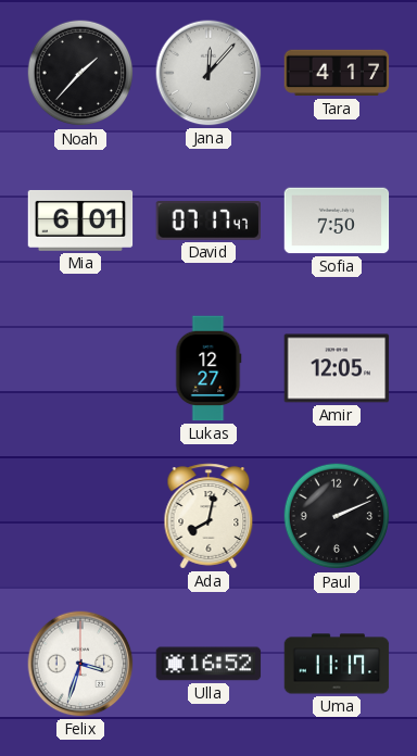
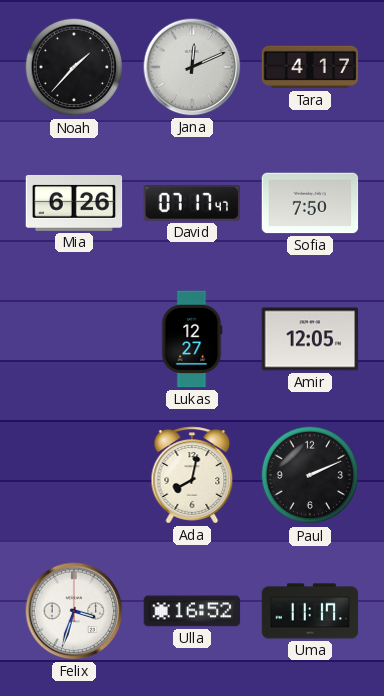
Jana: 12:07 -> 12:11 (192, 67)
Mia: 6:01 -> 6:26 (74, 203)
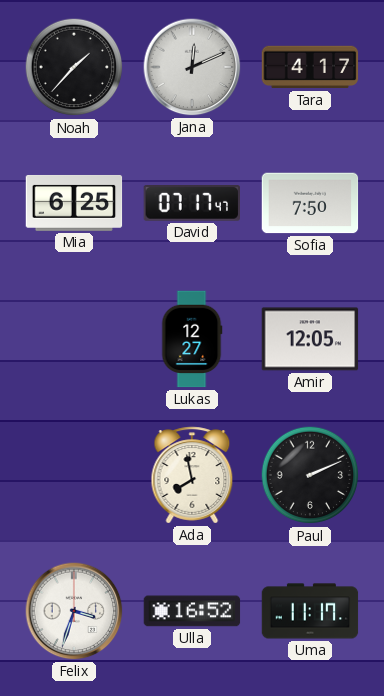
Mia: 6:26 -> 6:25 (74, 203)
Ada: 8:02 -> 7:58 (192, 475)
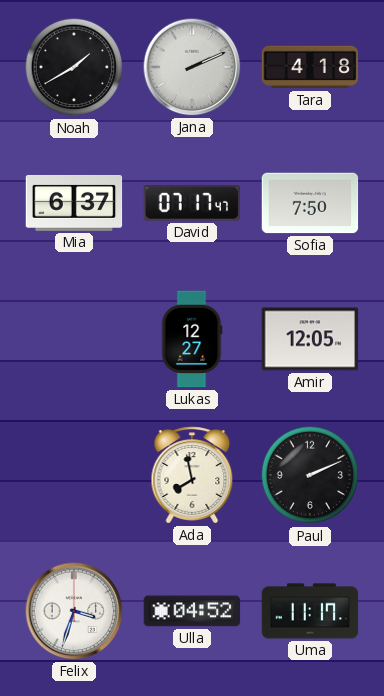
Noah: 1:37 -> 1:40 (74, 67)
Jana: 12:11 -> 2:11 (192, 67)
Tara: 4:17 -> 4:18 (310, 67)
Mia: 6:25 -> 6:37 (74, 203)
Ulla: 16:52 -> 04:52 (192, 611)
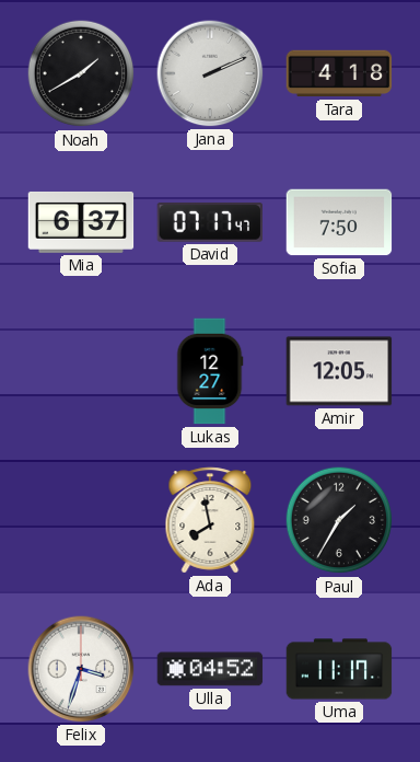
Paul: 2:11 -> 1:35 (339, 520)
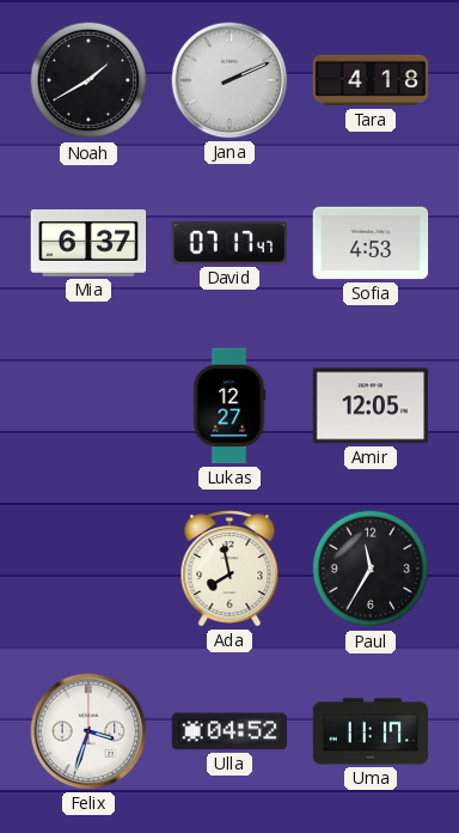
Sofia: 7:50 -> 4:53 (371, 243)
Paul: 1:35 -> 11:35 (371, 568)
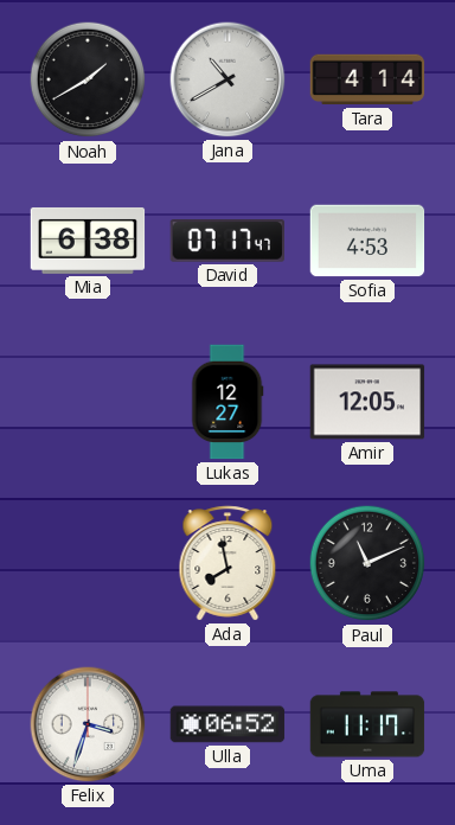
Jana: 2:11 -> 10:40 (227, 79)
Tara: 4:18 -> 4:14 (367, 79)
Mia: 6:37 -> 6:38 (88, 241)
Paul: 11:35 -> 11:11 (367, 563)
Ulla: 04:52 -> 06:52 (227, 724)
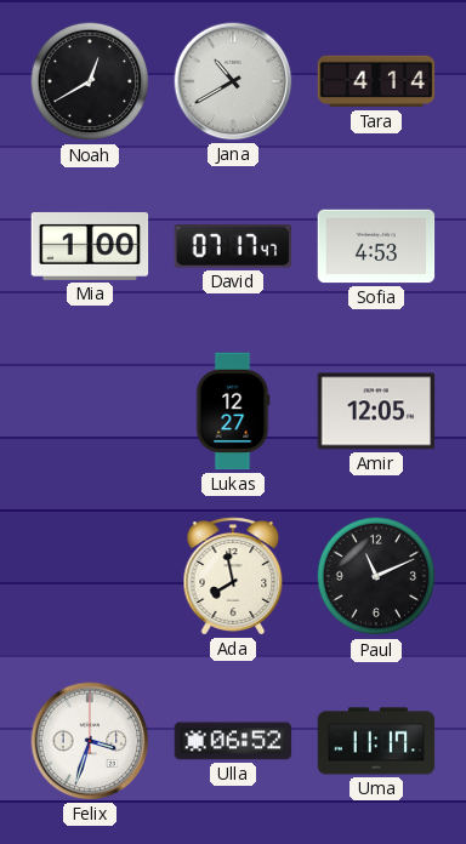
Noah: 1:40 -> 12:40 (90, 81)
Mia: 6:38 -> 1:00 (90, 246)
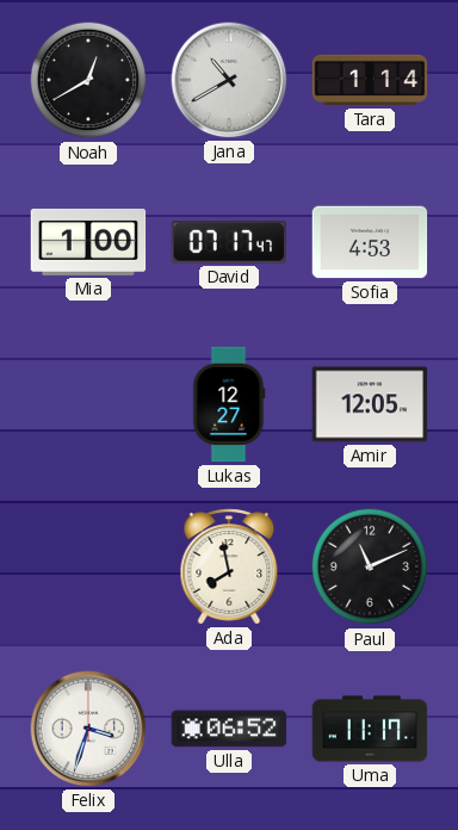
Tara: 4:14 -> 1:14 (370, 80)
